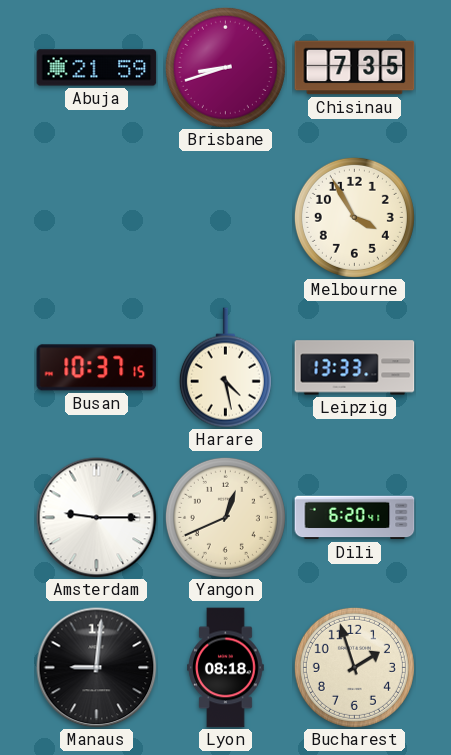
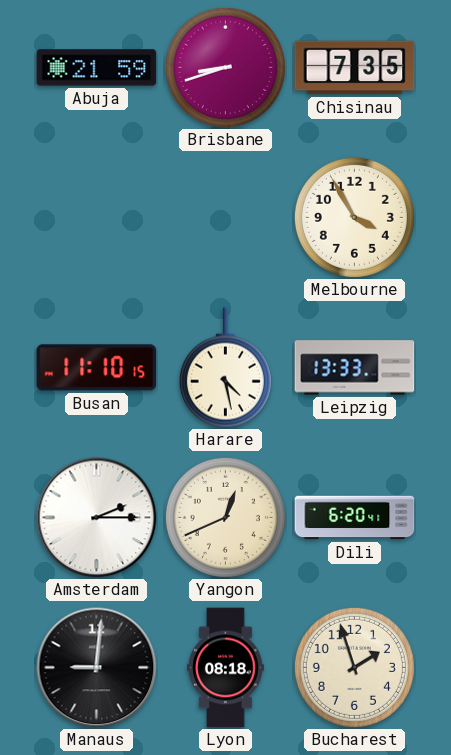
Busan: 10:37 -> 11:10 (97, 368)
Amsterdam: 9:15 -> 2:15 (97, 518)
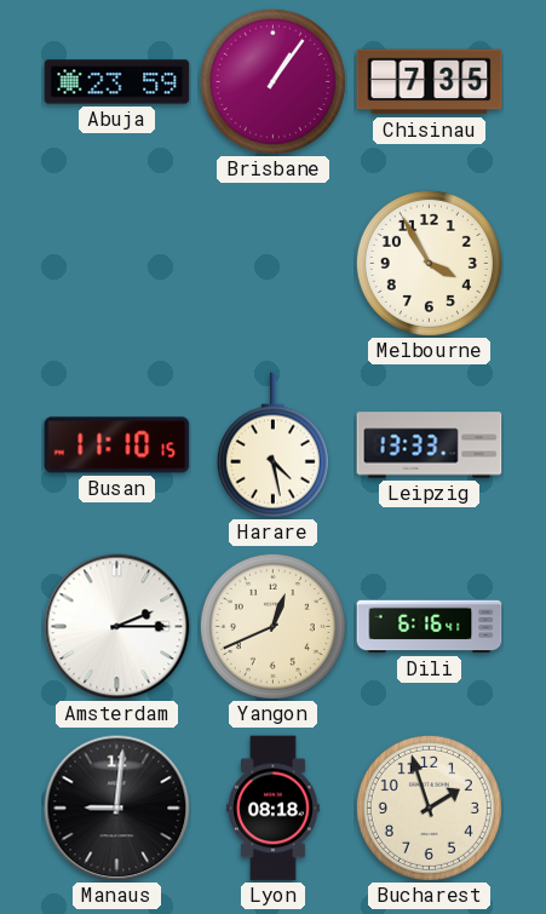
Abuja: 21:59 -> 23:59 (117, 82)
Brisbane: 8:42 -> 1:06 (272, 81)
Dili: 6:20 -> 6:16 (430, 627)
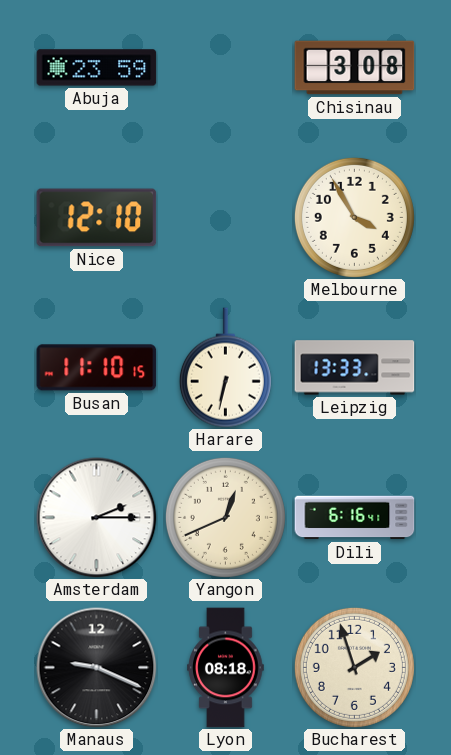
Brisbane: 1:06 -> none (272, 81)
Chisinau: 7:35 -> 3:08 (355, 68)
Nice: none -> 12:10 (97, 218)
Harare: 4:28 -> 6:32 (225, 368)
Manaus: 9:01 -> 9:19 (97, 668)
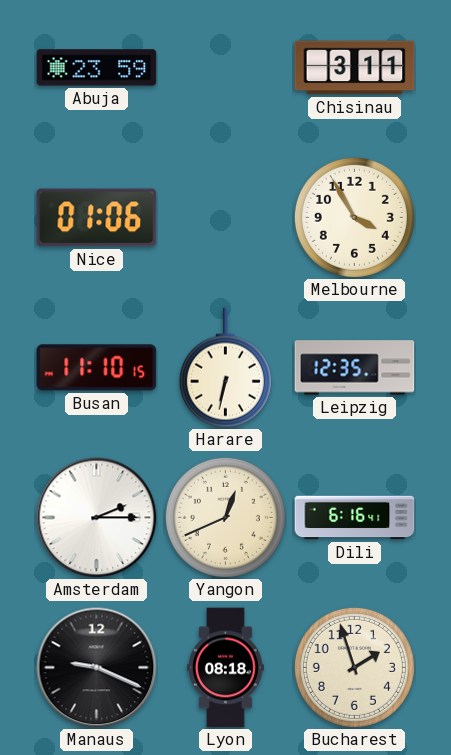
Chisinau: 3:08 -> 3:11 (355, 68)
Nice: 12:10 -> 01:06 (97, 218)
Leipzig: 13:33 -> 12:35 (355, 368)
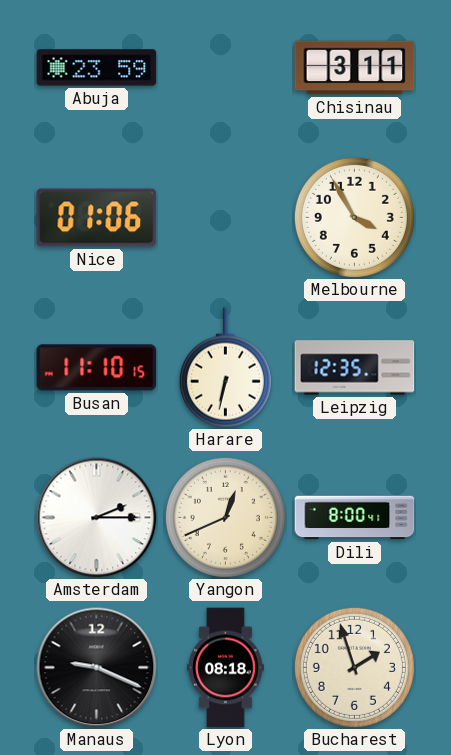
Dili: 6:16 -> 8:00 (355, 518)
